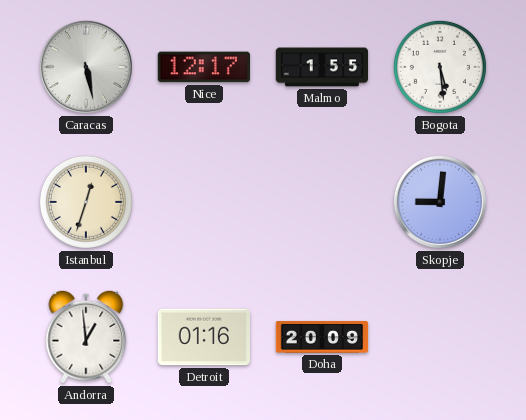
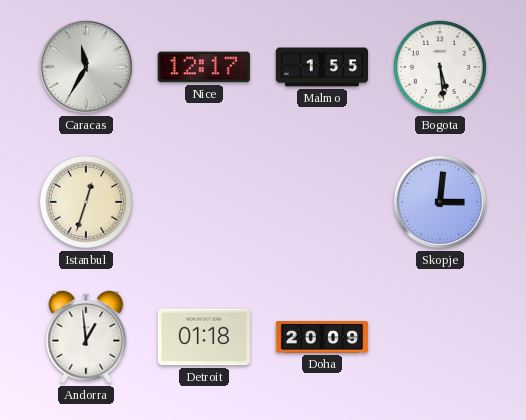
Caracas: 5:28 -> 11:35 (86, 67)
Skopje: 9:01 -> 3:01 (440, 202)
Detroit: 01:16 -> 01:18 (203, 337)
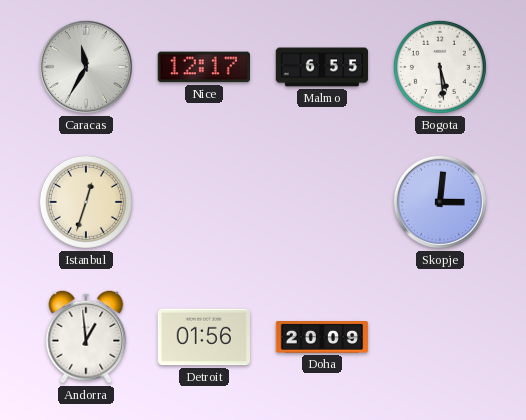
Malmo: 1:55 -> 6:55 (322, 67)
Detroit: 01:18 -> 01:56 (203, 337)
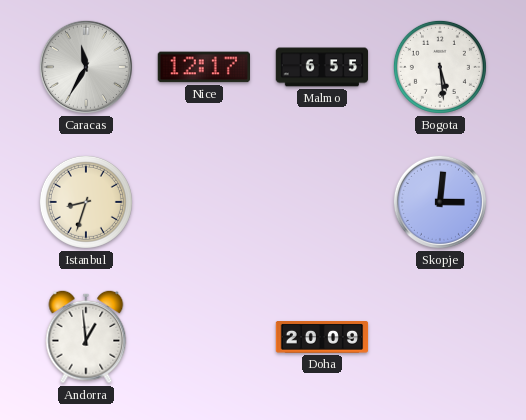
Istanbul: 12:33 -> 8:33 (86, 202)
Detroit: 01:56 -> none (203, 337)
